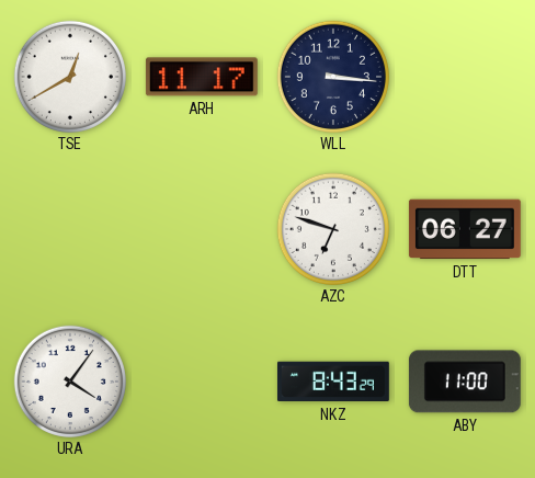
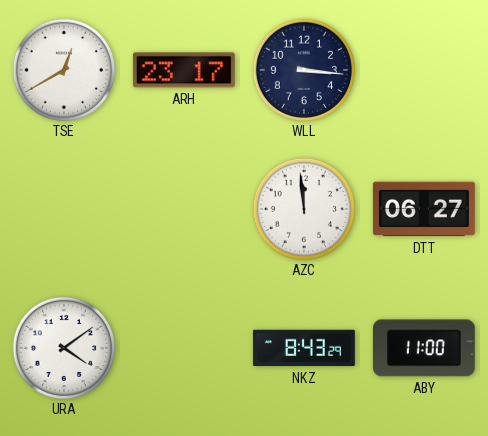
ARH: 11:17 -> 23:17 (184, 70)
AZC: 6:48 -> 11:59 (303, 208)
URA: 4:06 -> 4:09 (63, 347)
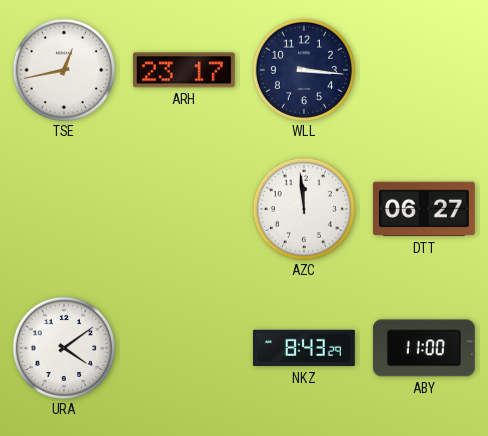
TSE: 12:40 -> 12:43 (63, 69)
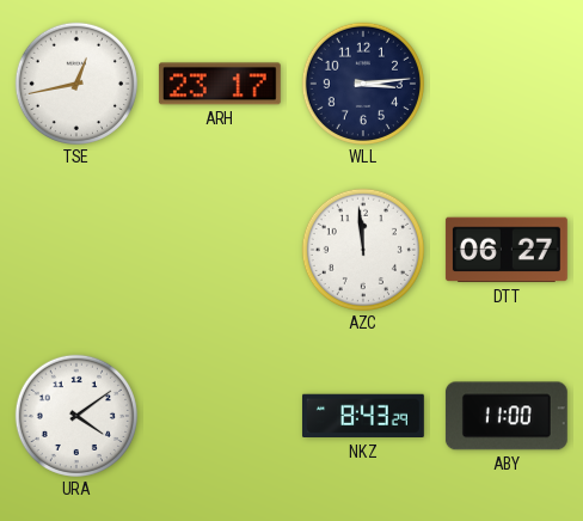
WLL: 3:16 -> 3:14 (362, 82)
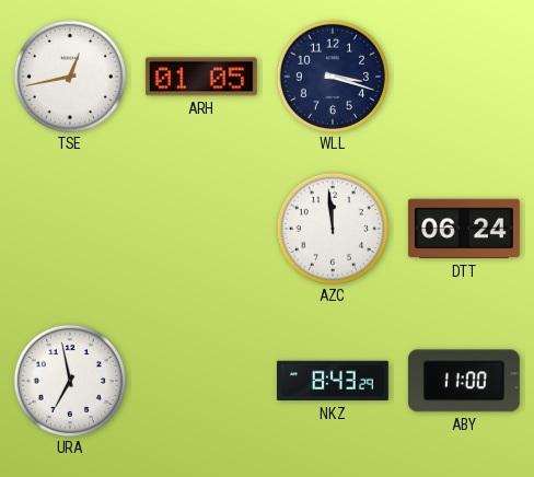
ARH: 23:17 -> 01:05 (201, 77)
WLL: 3:14 -> 3:18 (332, 75)
DTT: 06:27 -> 06:24 (464, 229)
URA: 4:09 -> 6:58 (69, 380)
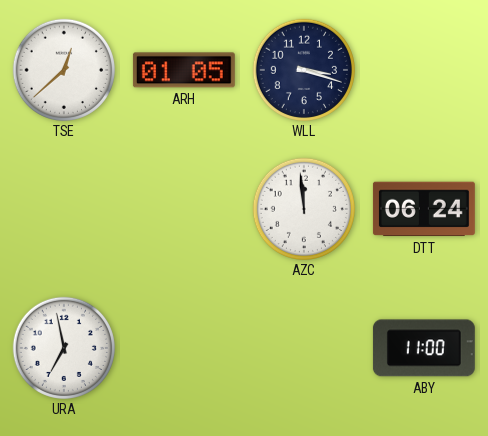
TSE: 12:43 -> 12:38 (63, 69)
NKZ: 8:43 -> none (333, 381)
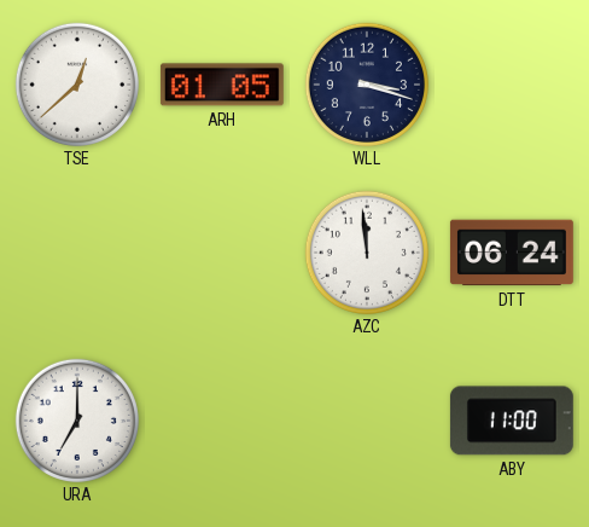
URA: 6:58 -> 7:00 (76, 419)
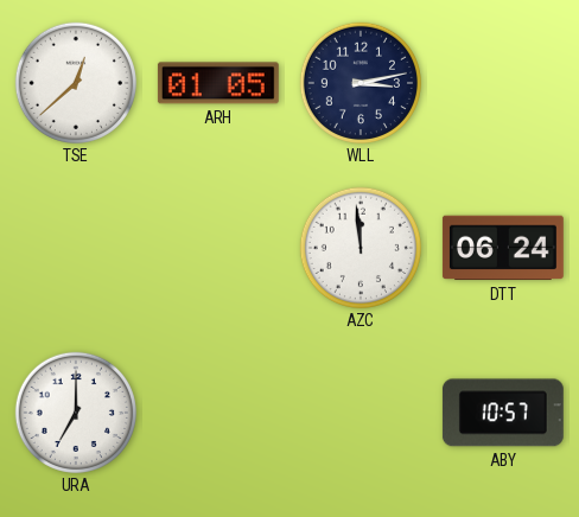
WLL: 3:18 -> 3:13 (360, 82)
ABY: 11:00 -> 10:57 (503, 413)
